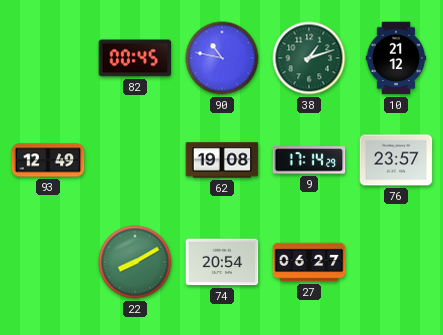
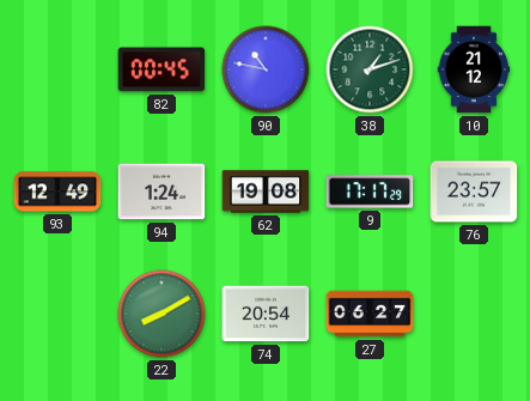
94: none -> 1:24 (162, 192)
9: 17:14 -> 17:17 (370, 192)
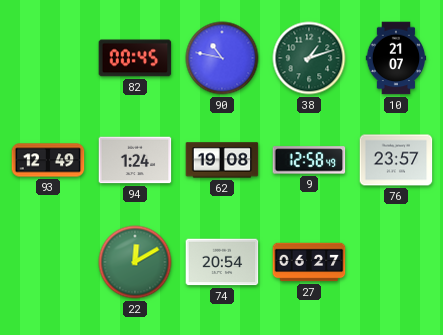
10: 21:12 -> 21:07 (396, 58)
9: 17:17 -> 12:58 (309, 160)
22: 8:10 -> 12:10 (135, 262)
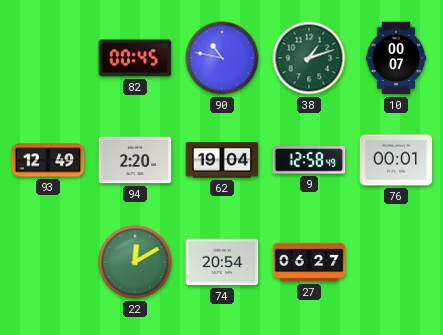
10: 21:07 -> 00:07 (396, 58)
94: 1:24 -> 2:20 (135, 160)
62: 19:08 -> 19:04 (222, 160)
76: 23:57 -> 00:01 (396, 160)
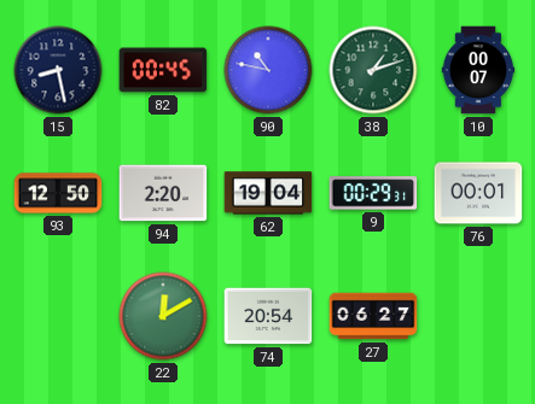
15: none -> 8:28 (58, 70)
93: 12:49 -> 12:50 (58, 193)
9: 12:58 -> 00:29 (373, 193)
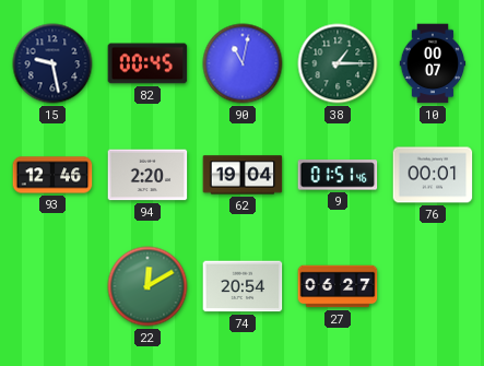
15: 8:28 -> 9:28 (52, 63)
90: 10:47 -> 11:02 (243, 63)
38: 1:12 -> 1:15 (338, 63)
93: 12:50 -> 12:46 (52, 175)
9: 00:29 -> 01:51 (338, 175)
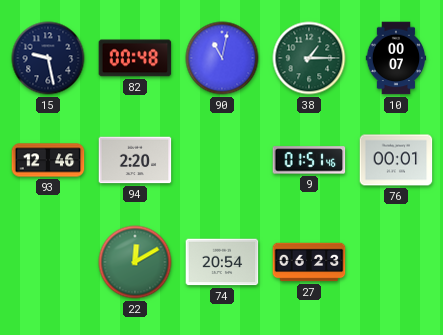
82: 00:45 -> 00:48 (135, 58)
62: 19:04 -> none (243, 175)
27: 06:27 -> 06:23 (309, 262)
